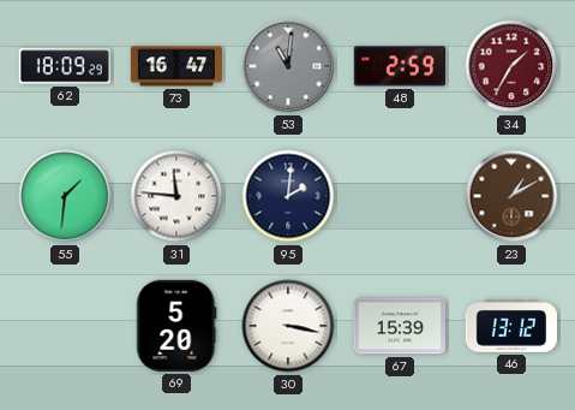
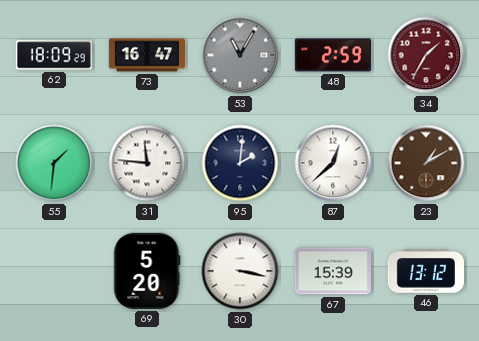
53: 11:01 -> 11:05 (240, 55)
87: none -> 12:38 (333, 163)
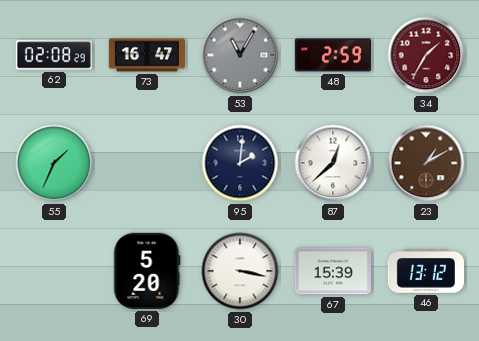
62: 18:09 -> 02:08 (54, 55)
55: 1:31 -> 1:34 (54, 163)
31: 11:46 -> none (147, 163)
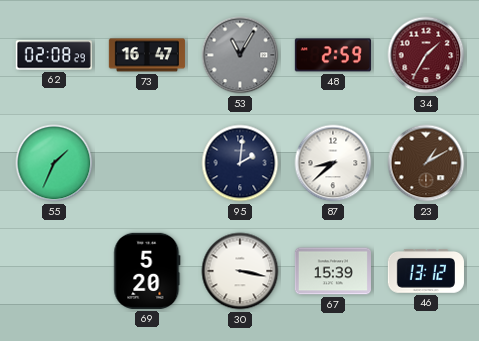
87: 12:38 -> 8:38 (333, 163)
